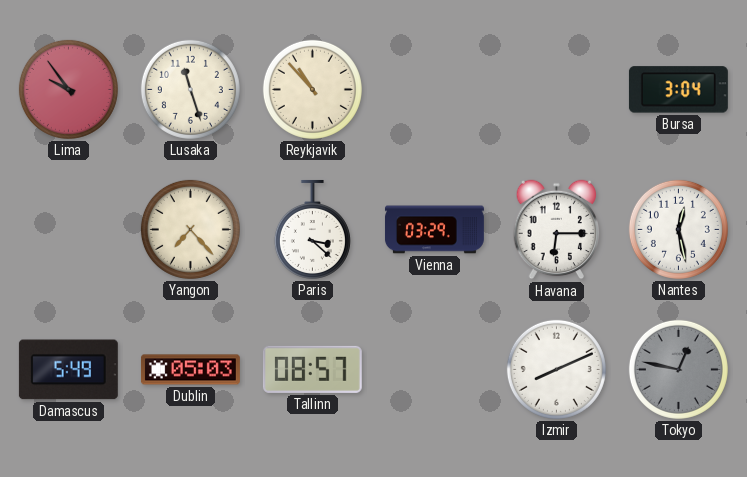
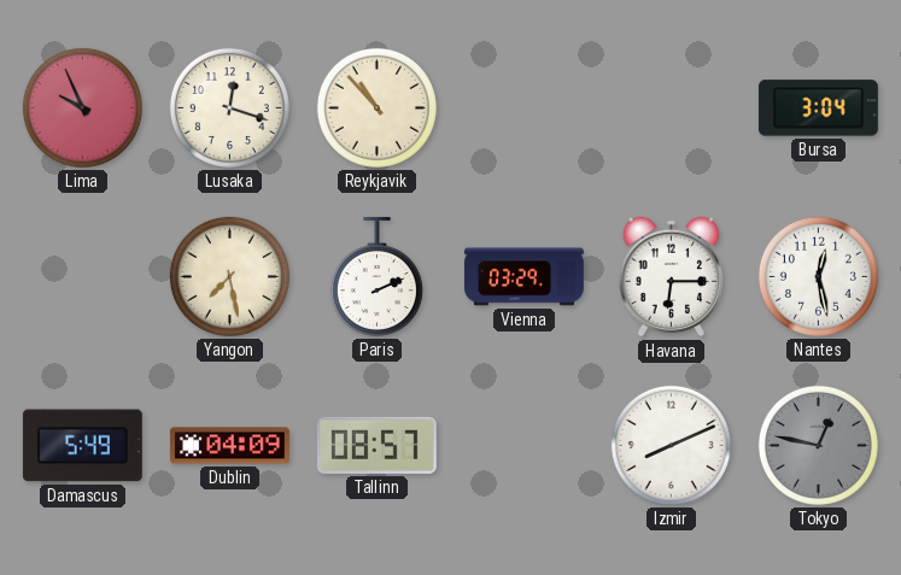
Lima: 9:54 -> 9:56 (82, 107)
Lusaka: 11:27 -> 12:18 (229, 107)
Yangon: 7:23 -> 7:28 (229, 276)
Paris: 3:22 -> 2:11 (376, 276)
Dublin: 05:03 -> 04:09 (229, 446)
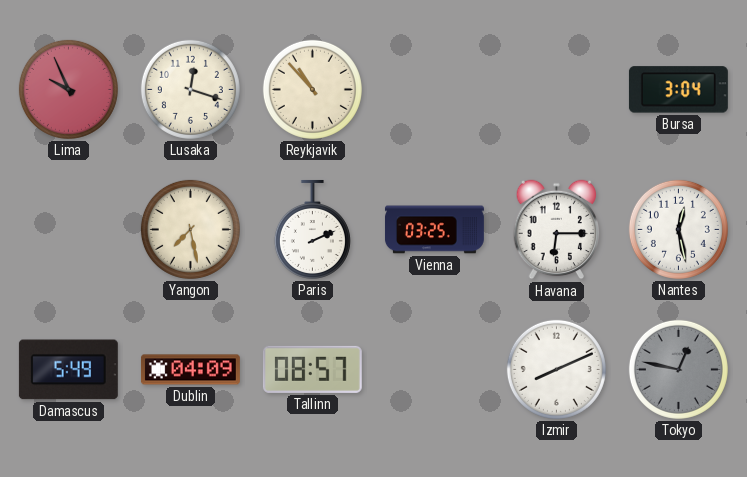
Vienna: 03:29 -> 03:25 (434, 230)
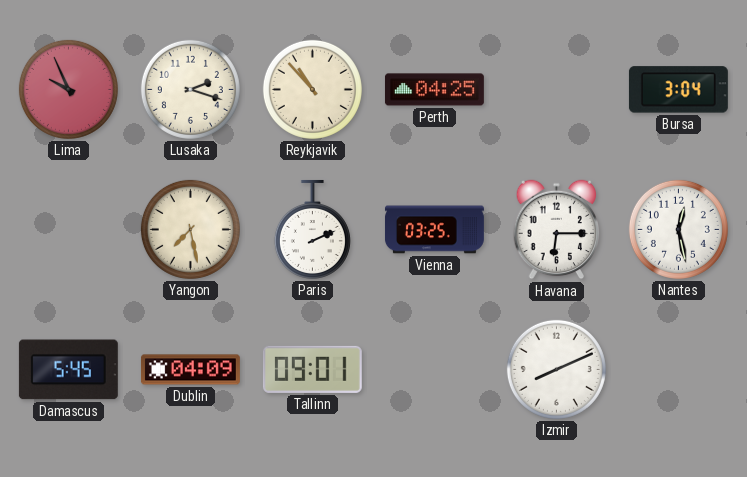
Lusaka: 12:18 -> 2:18 (190, 89)
Perth: none -> 04:25 (434, 90)
Damascus: 5:49 -> 5:45 (68, 370)
Tallinn: 08:57 -> 09:01 (312, 369)
Tokyo: 12:47 -> none (678, 369)
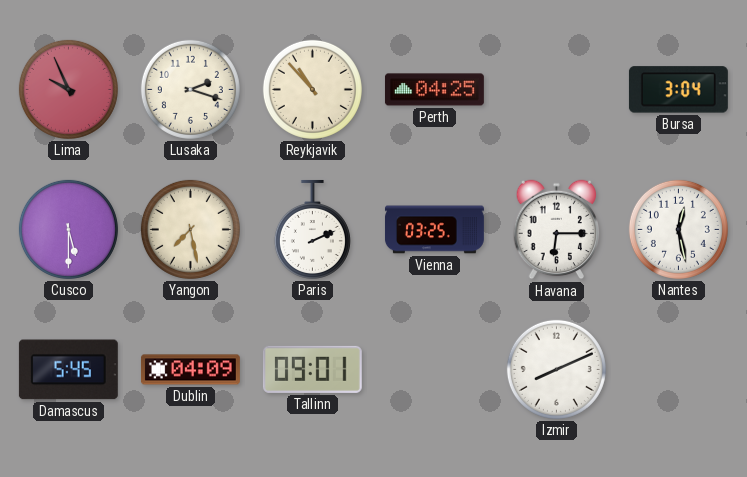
Cusco: none -> 5:30 (68, 229)
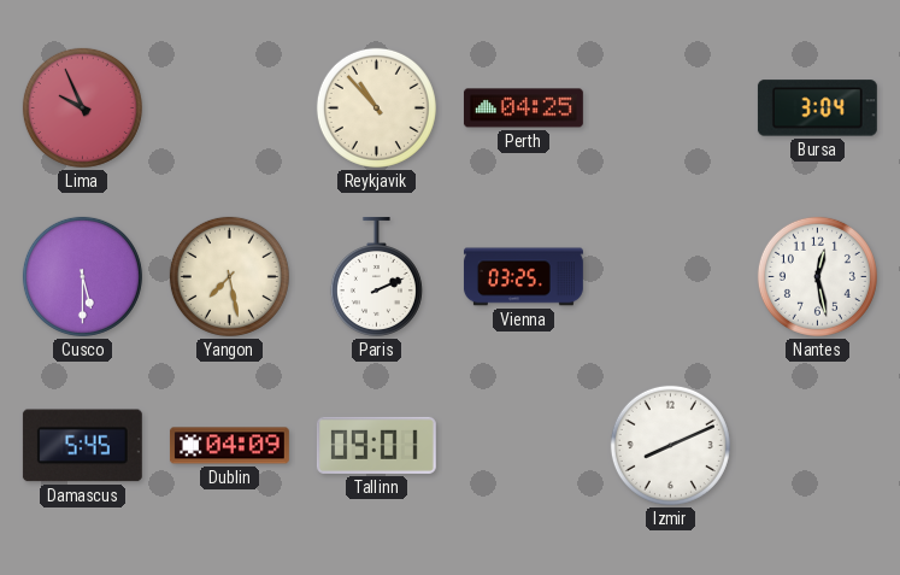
Lusaka: 2:18 -> none (190, 89)
Havana: 6:15 -> none (557, 230)
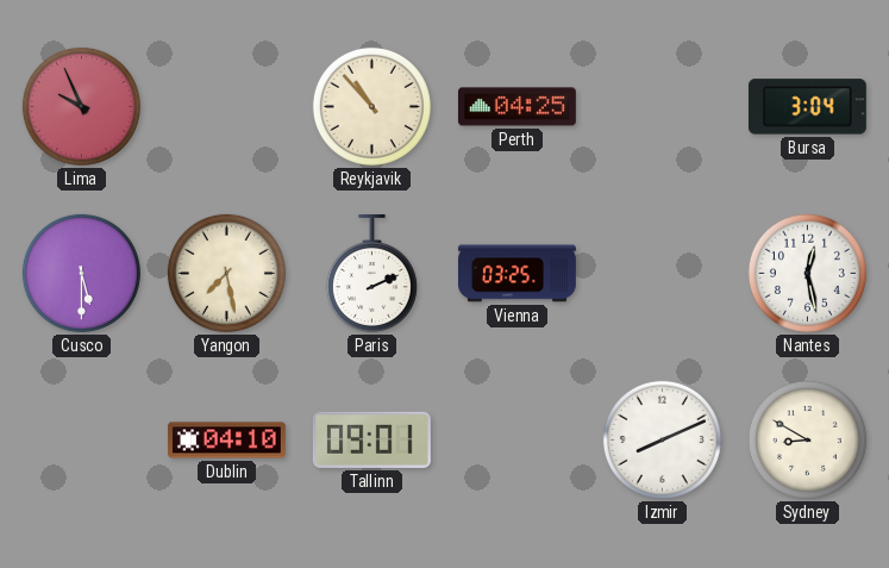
Damascus: 5:45 -> none (82, 446)
Dublin: 04:09 -> 04:10 (226, 441)
Sydney: none -> 8:50 (807, 439)
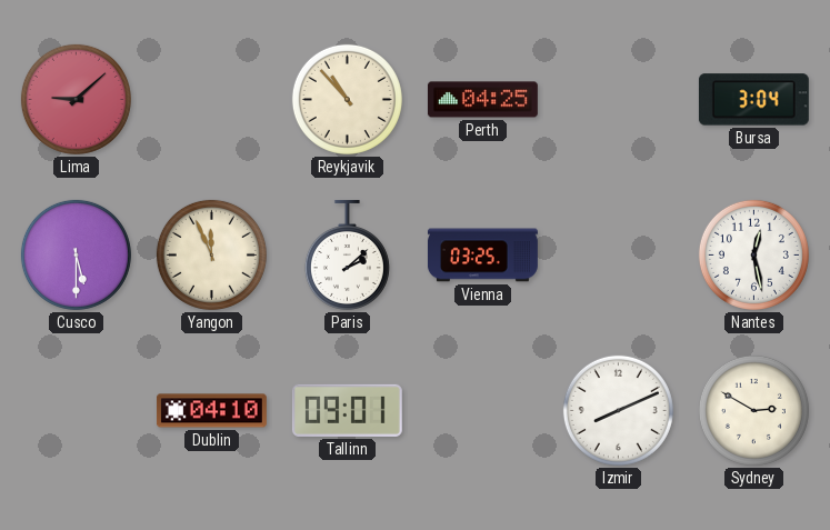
Lima: 9:56 -> 9:08 (76, 99)
Yangon: 7:28 -> 11:56 (211, 254)
Paris: 2:11 -> 2:08 (347, 254)
Sydney: 8:50 -> 2:50 (753, 410)
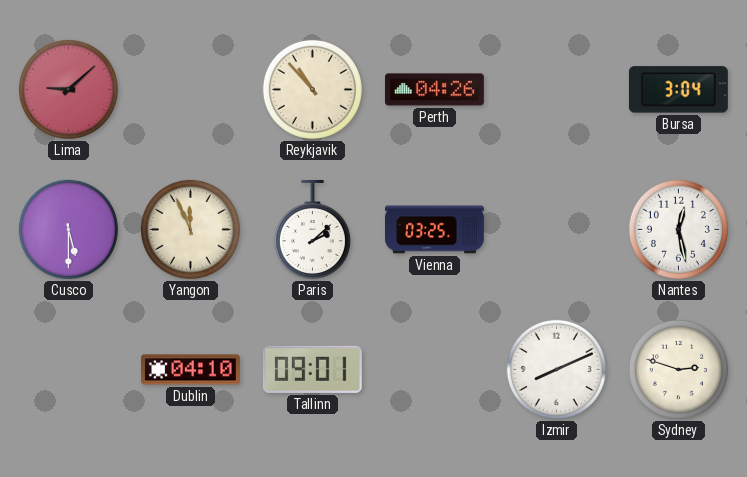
Perth: 04:25 -> 04:26 (434, 90)
Sydney: 2:50 -> 2:48 (678, 369)
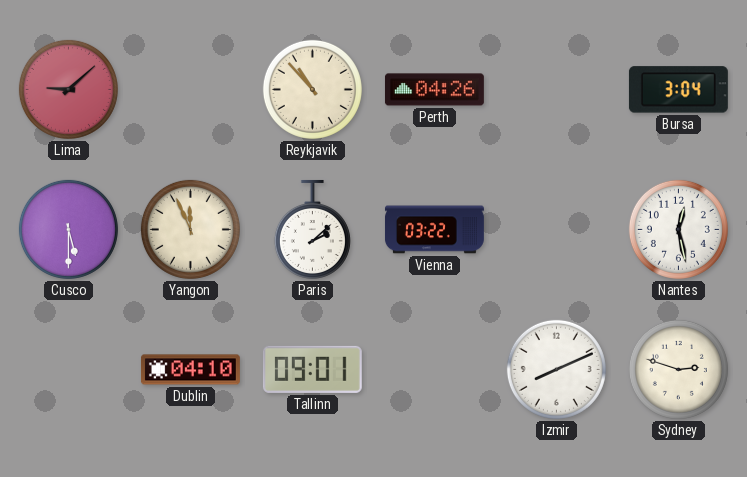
Vienna: 03:25 -> 03:22 (434, 230)
